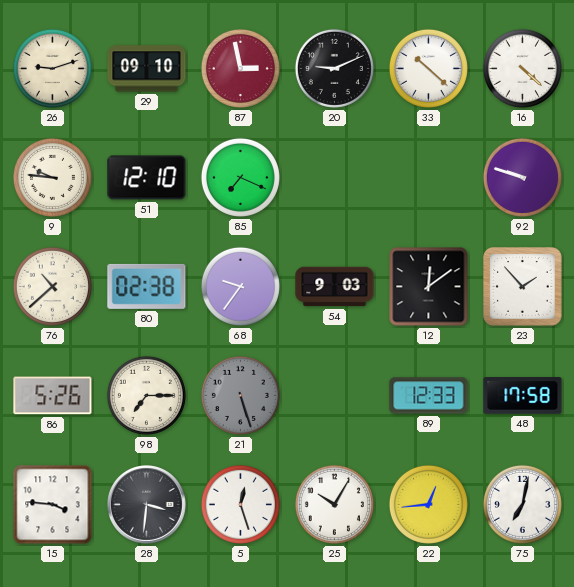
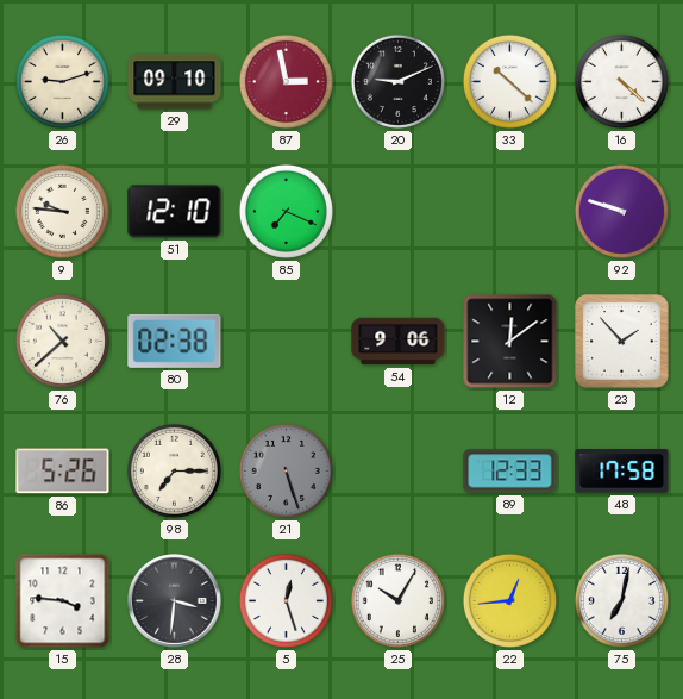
68: 9:36 -> none (240, 286)
54: 9:03 -> 9:06 (399, 342)
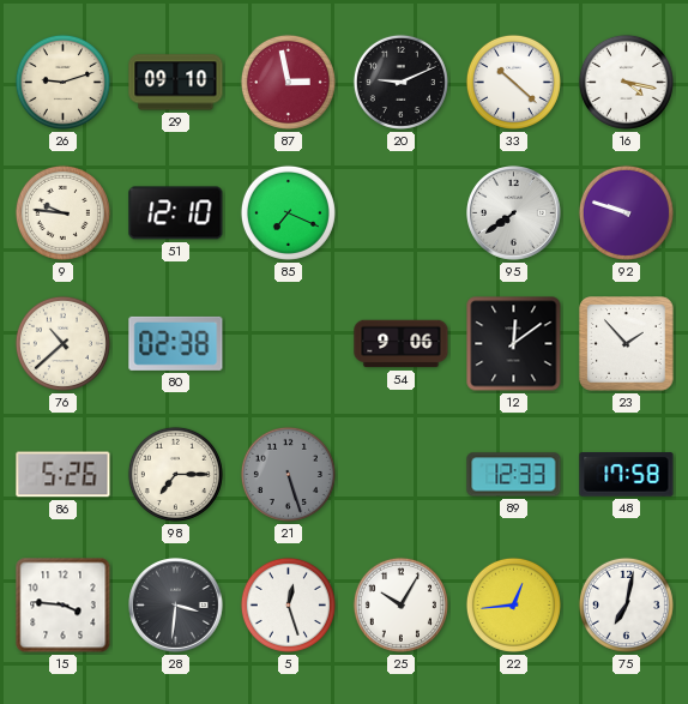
16: 4:22 -> 4:17 (626, 82)
95: none -> 7:39 (514, 213)
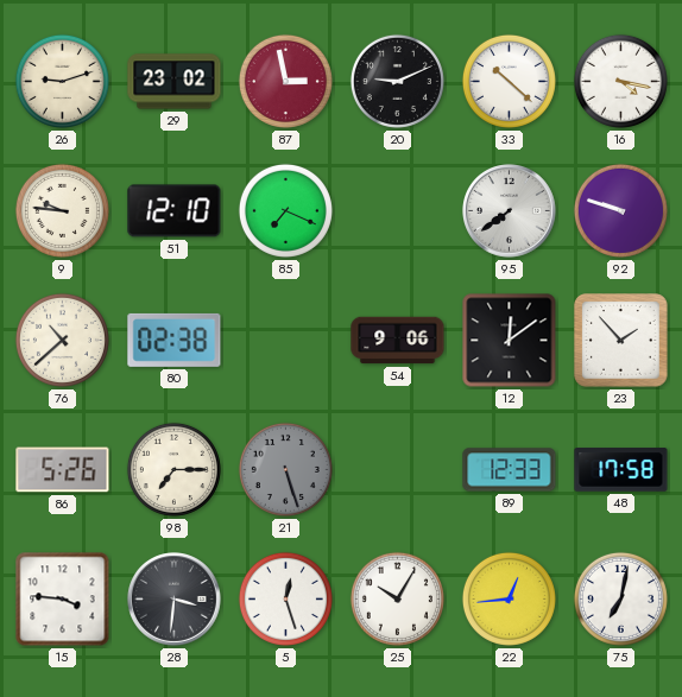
29: 09:10 -> 23:02 (175, 82)
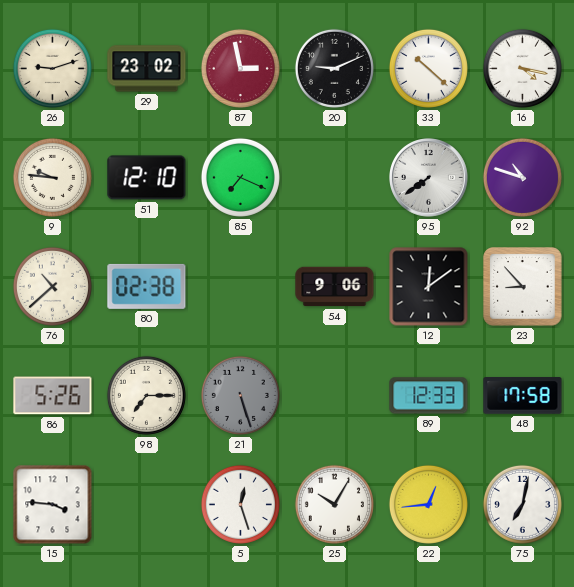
92: 9:48 -> 10:48 (522, 177)
23: 1:53 -> 8:53 (523, 287)
28: 3:31 -> none (175, 600)
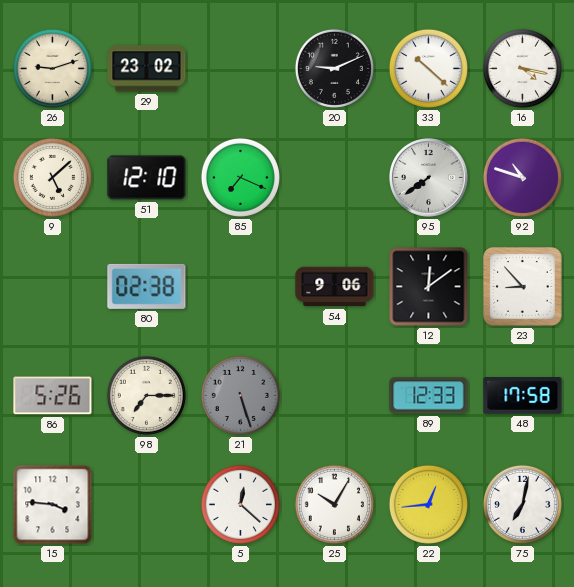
87: 2:58 -> none (240, 68)
9: 9:46 -> 5:08 (52, 177)
76: 10:38 -> none (52, 286)
5: 12:27 -> 12:22 (240, 504)
